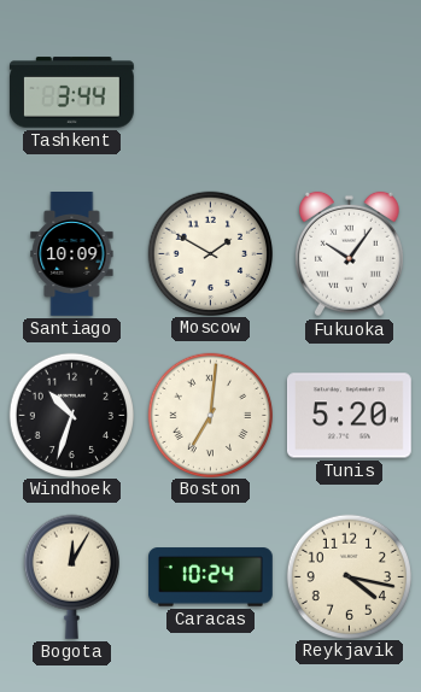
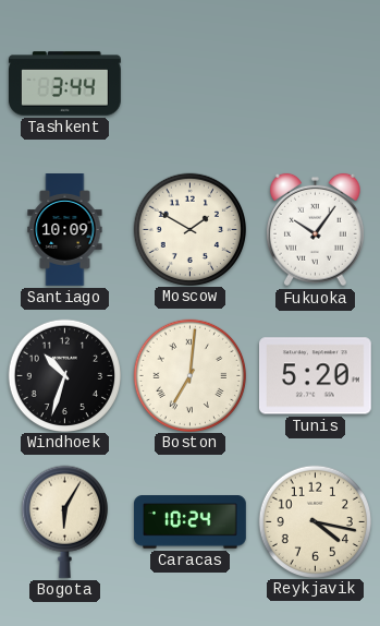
Bogota: 12:05 -> 6:05 (64, 521)
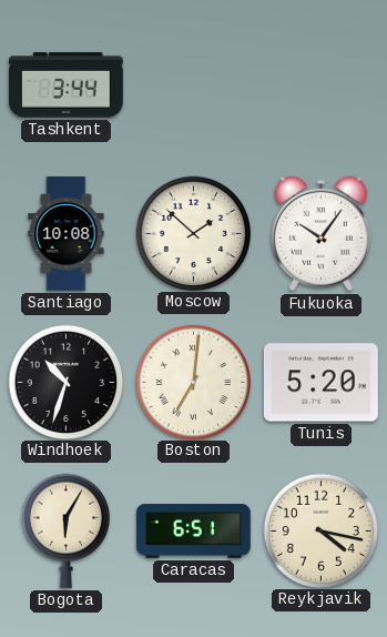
Santiago: 10:09 -> 10:08 (67, 234)
Moscow: 1:50 -> 1:52 (193, 233)
Caracas: 10:24 -> 6:51 (194, 532)
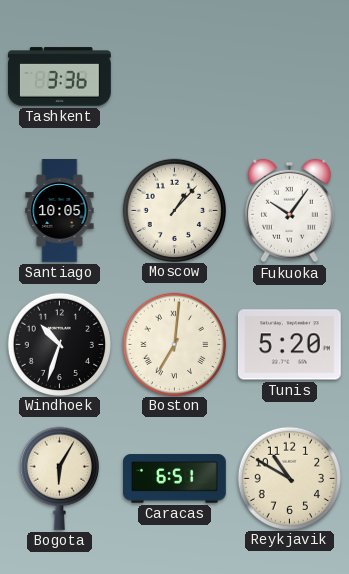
Tashkent: 3:44 -> 3:36 (59, 77)
Santiago: 10:08 -> 10:05 (60, 211)
Moscow: 1:52 -> 1:07 (174, 210)
Reykjavik: 4:17 -> 10:50 (289, 478)
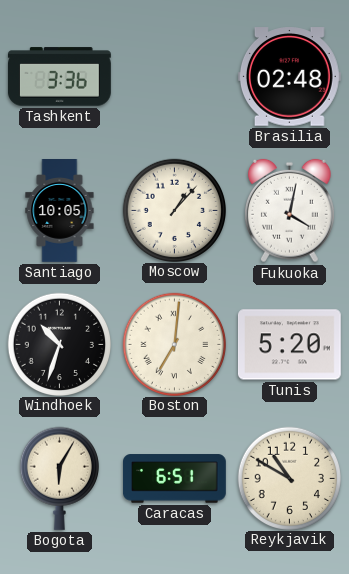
Brasilia: none -> 02:48 (289, 77)
Fukuoka: 10:06 -> 4:02 (290, 211)
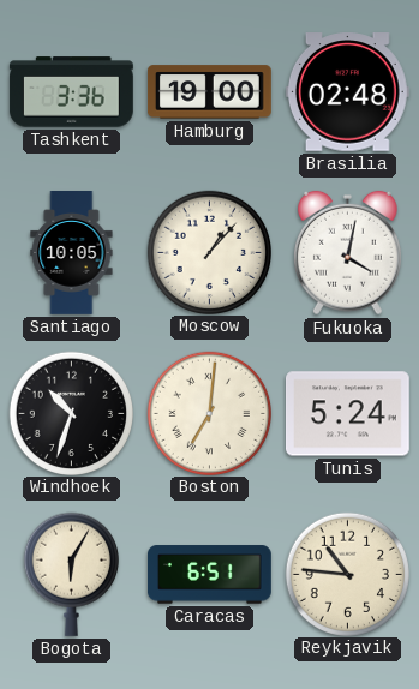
Hamburg: none -> 19:00 (210, 92)
Tunis: 5:20 -> 5:24 (347, 414)
Reykjavik: 10:50 -> 10:46 (347, 574)
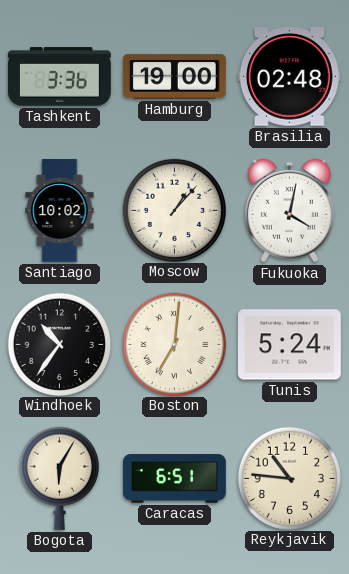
Santiago: 10:05 -> 10:02 (60, 211)
Windhoek: 10:33 -> 10:36 (59, 344)
